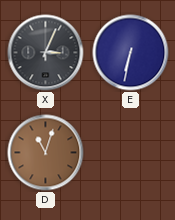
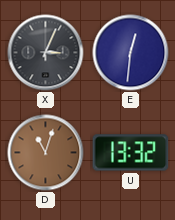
E: 6:32 -> 12:31 (131, 53)
U: none -> 13:32 (131, 153)
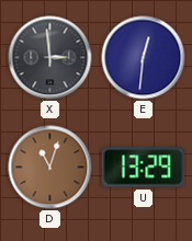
X: 3:04 -> 2:59 (50, 58)
U: 13:32 -> 13:29 (144, 168)
